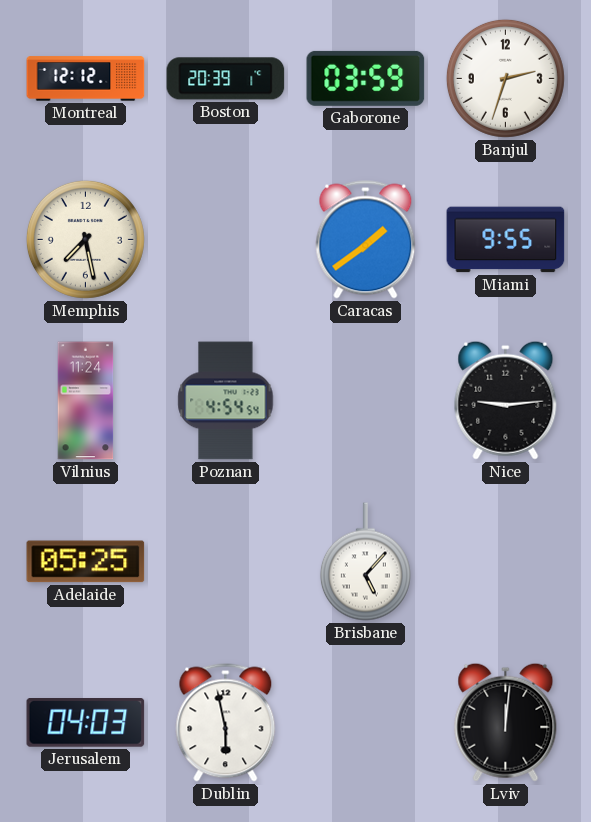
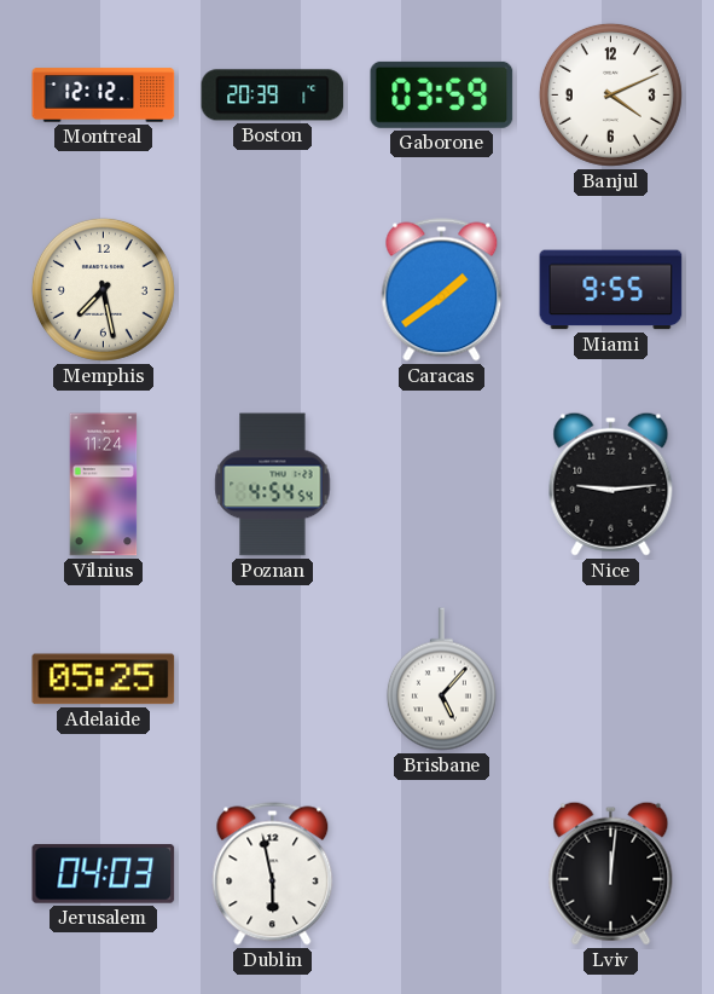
Banjul: 2:33 -> 4:11 (610, 94)
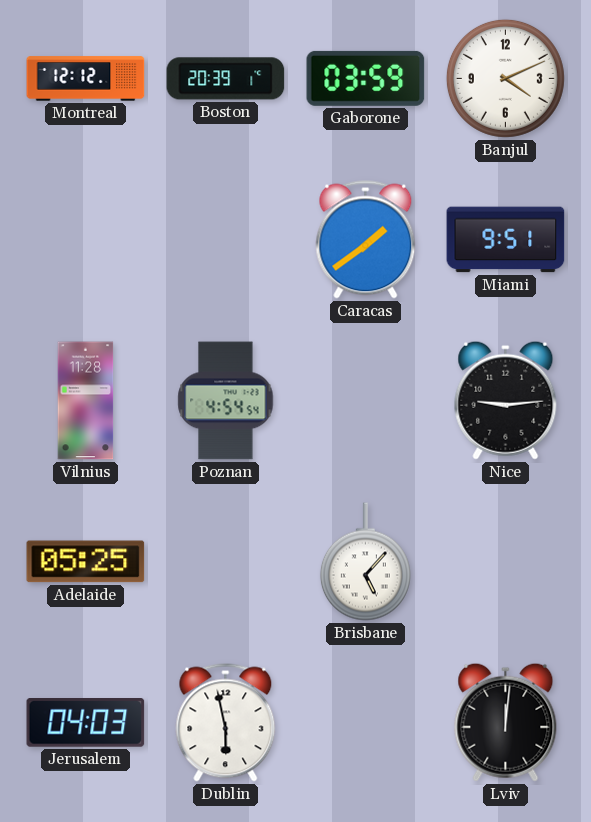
Memphis: 7:28 -> none (103, 289)
Miami: 9:55 -> 9:51 (506, 240)
Vilnius: 11:24 -> 11:28 (86, 401)
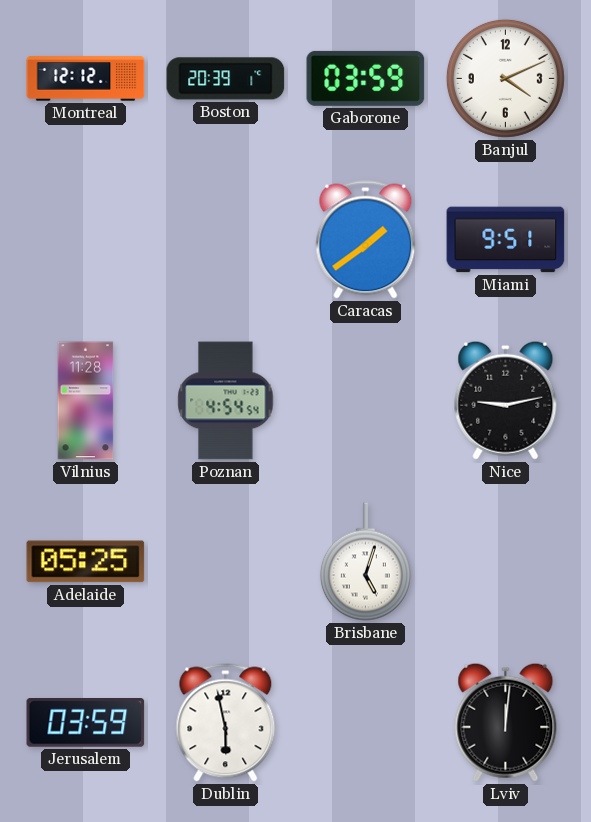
Nice: 9:14 -> 9:13 (506, 400)
Brisbane: 5:07 -> 5:03 (365, 562)
Jerusalem: 04:03 -> 03:59 (86, 723)
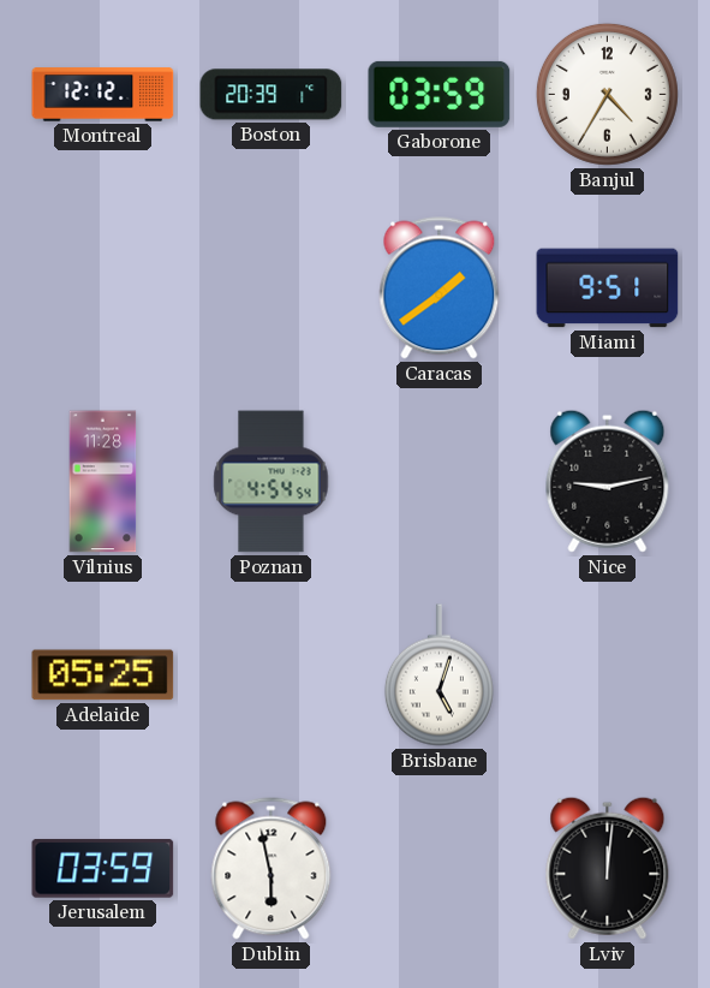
Banjul: 4:11 -> 4:35 (607, 94)
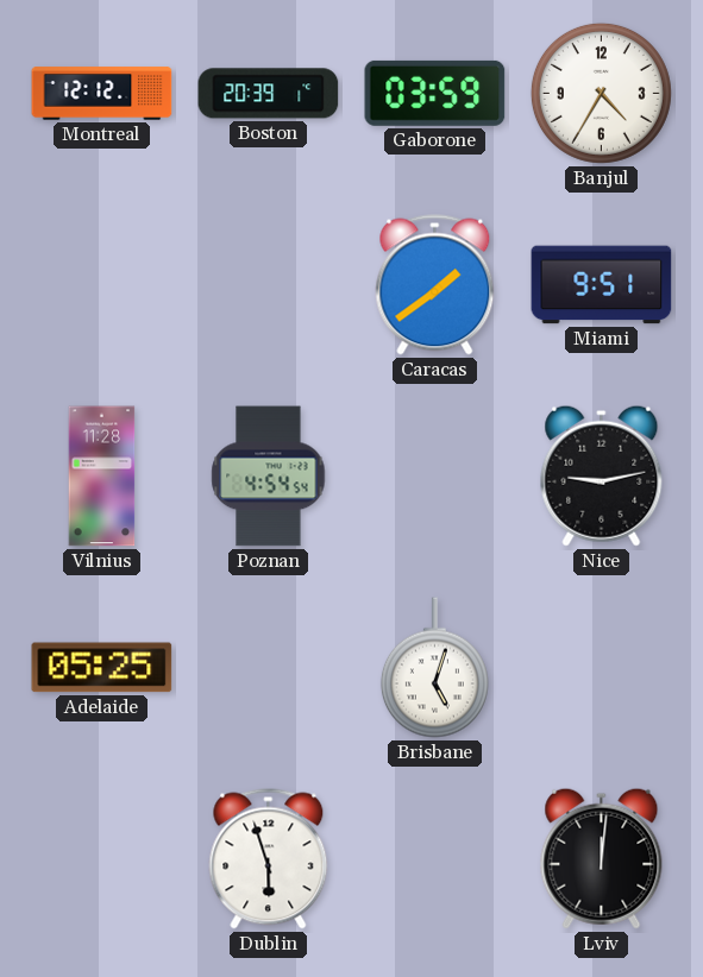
Jerusalem: 03:59 -> none (103, 869)
Dublin: 5:58 -> 5:57 (269, 859)
